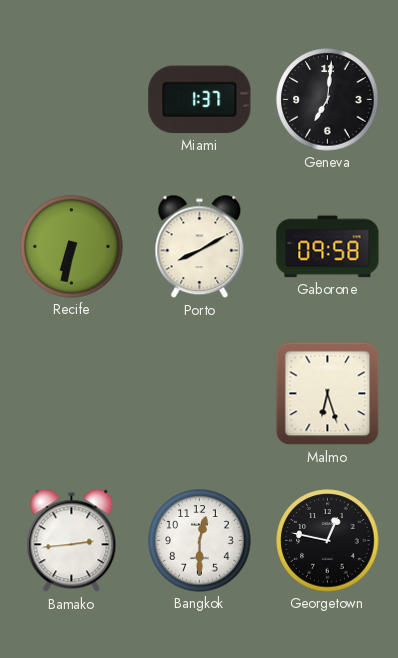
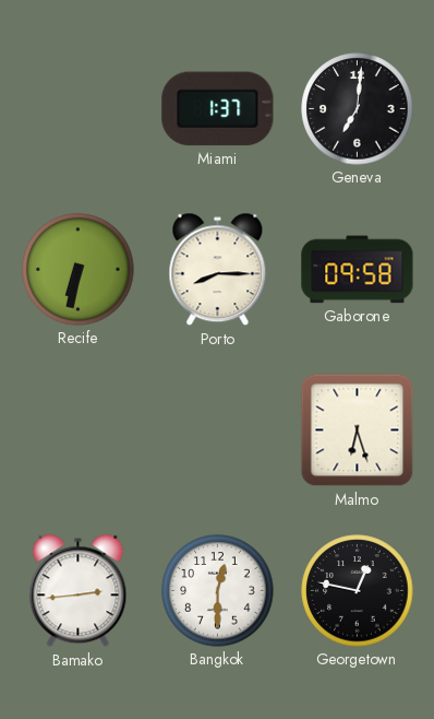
Porto: 8:10 -> 8:15 (218, 270)
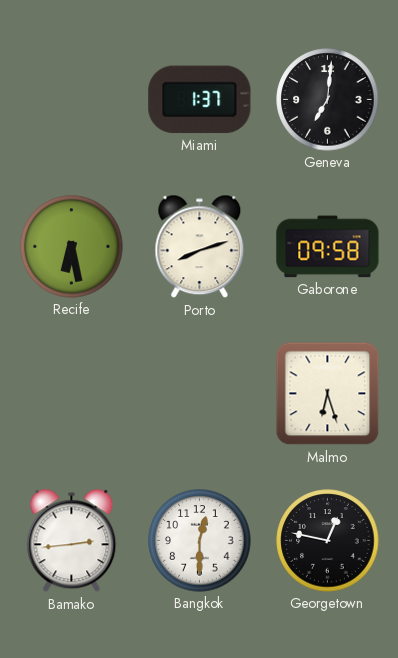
Recife: 6:32 -> 6:28 (72, 247)
Porto: 8:15 -> 8:12 (200, 247)
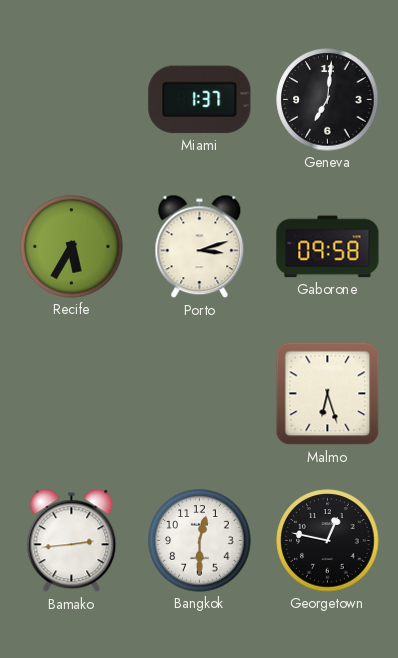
Recife: 6:28 -> 5:35 (72, 247)
Porto: 8:12 -> 3:12 (200, 247)
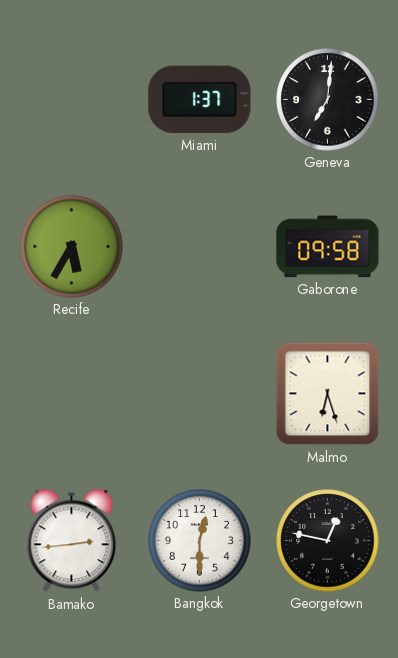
Porto: 3:12 -> none (200, 247)
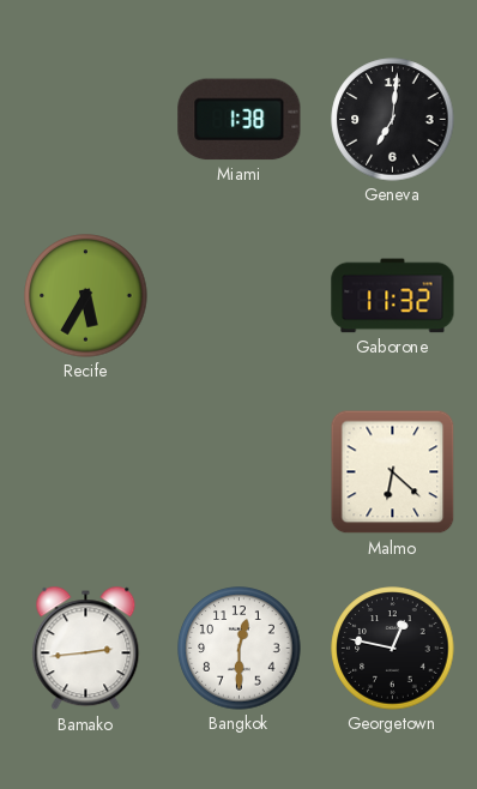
Miami: 1:37 -> 1:38 (240, 120)
Gaborone: 09:58 -> 11:32 (393, 296)
Malmo: 6:27 -> 6:22 (393, 472)
